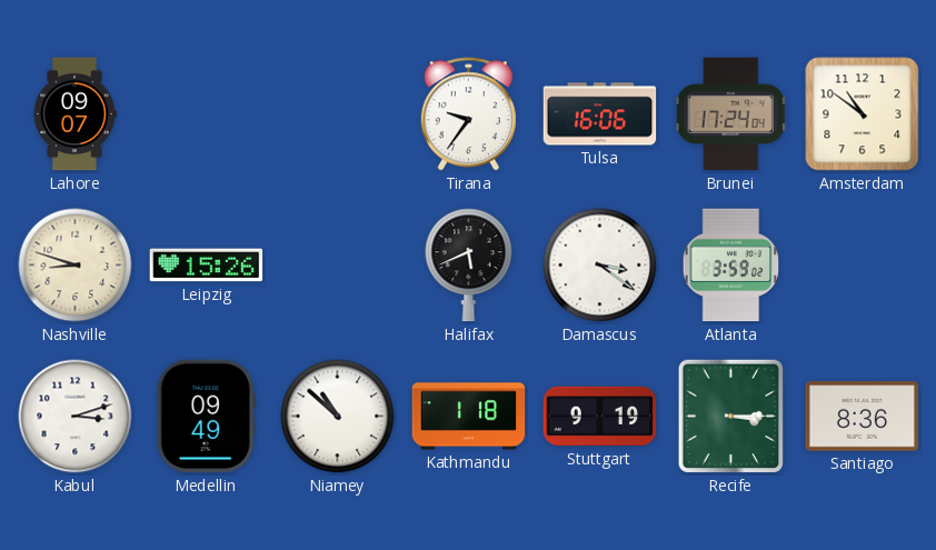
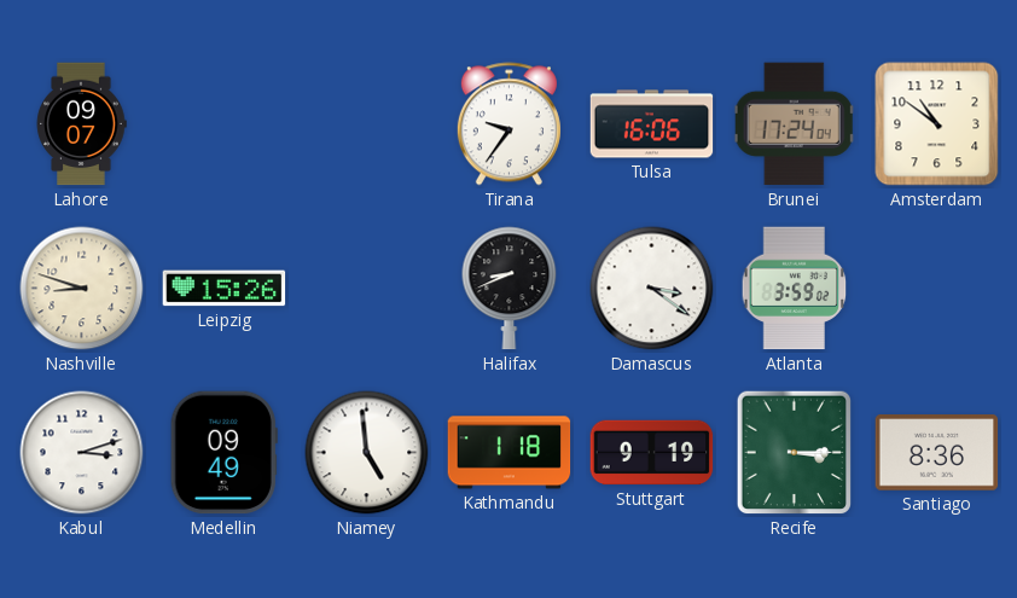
Halifax: 5:41 -> 8:41 (510, 289)
Niamey: 10:52 -> 4:59 (367, 453)
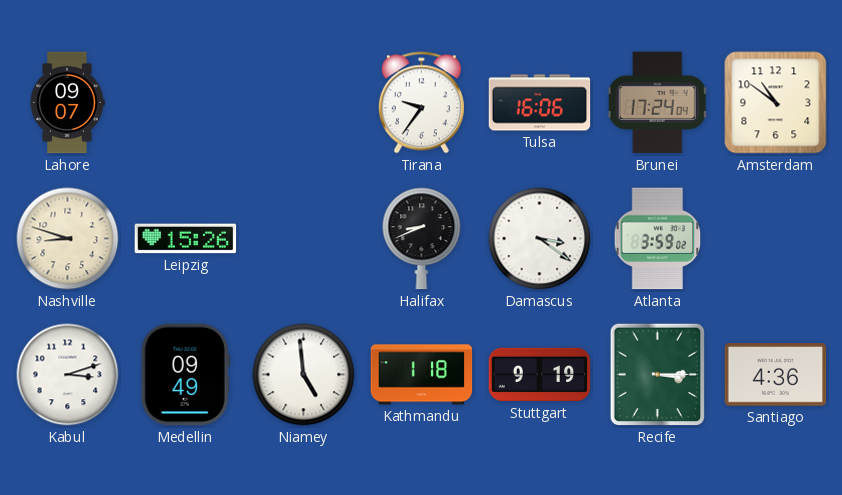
Santiago: 8:36 -> 4:36 (776, 375)
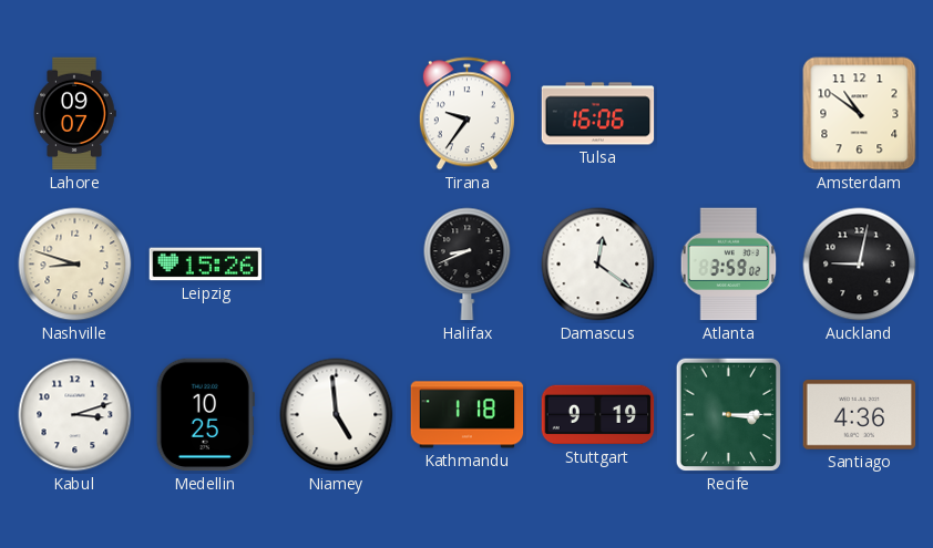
Brunei: 17:24 -> none (658, 103)
Damascus: 3:21 -> 12:21 (598, 265)
Auckland: none -> 9:02 (860, 265)
Medellin: 09:49 -> 10:25 (205, 415)
